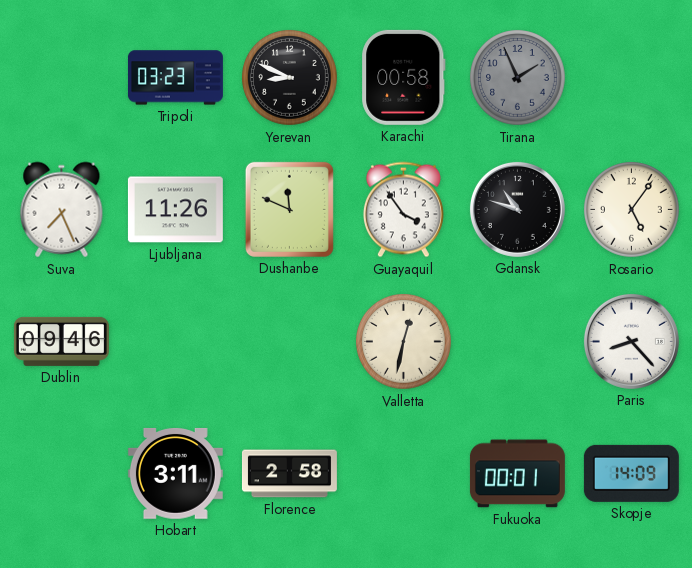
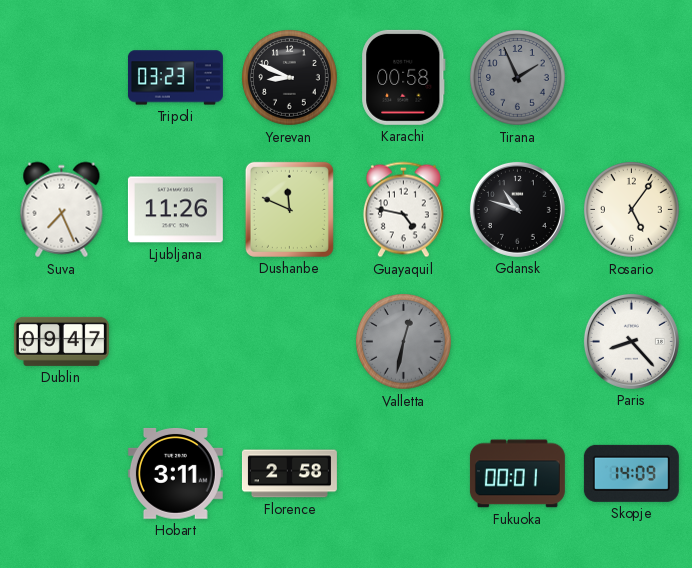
Guayaquil: 3:54 -> 4:47 (403, 210)
Dublin: 09:46 -> 09:47 (61, 341)
Valletta dial: cream -> grey (404, 342)
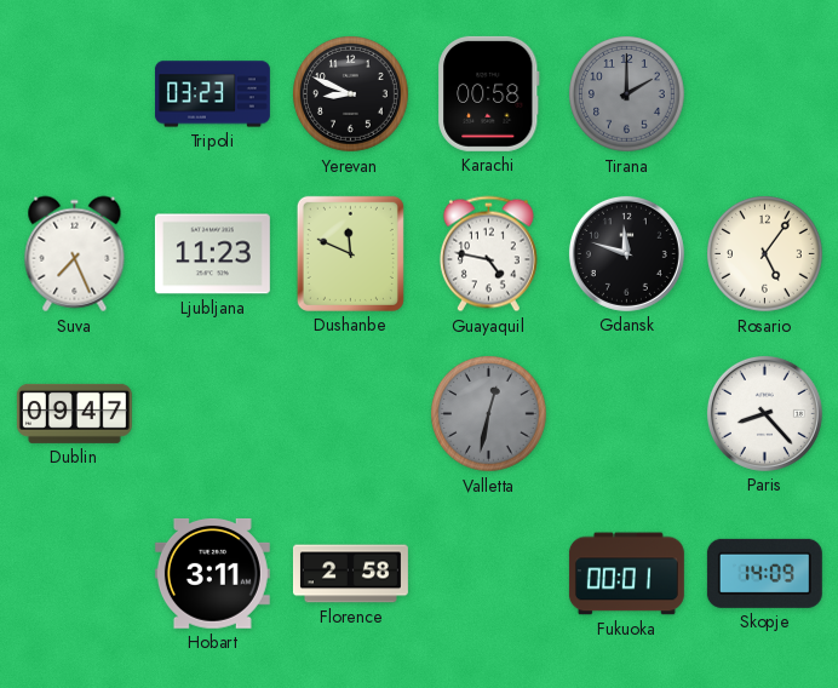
Tirana: 1:56 -> 2:00 (627, 94)
Ljubljana: 11:26 -> 11:23 (212, 254)
Gdansk: 10:48 -> 11:48 (626, 253)
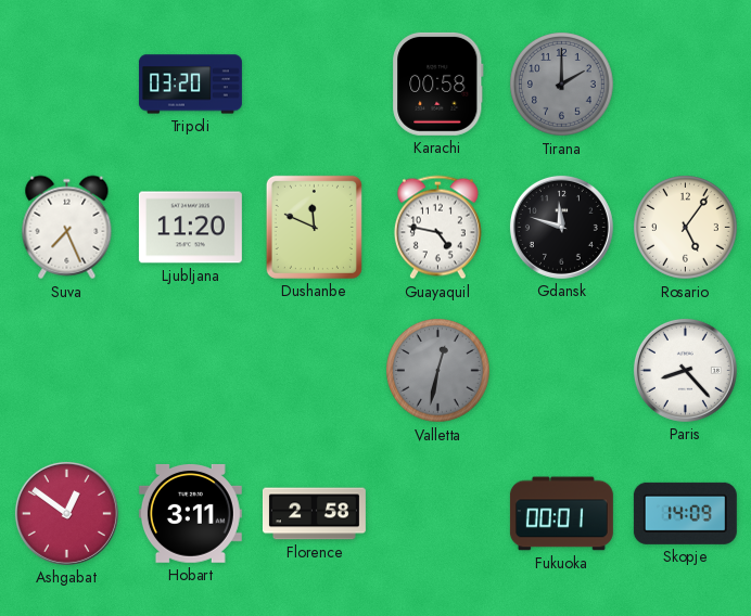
Tripoli: 03:23 -> 03:20 (190, 85)
Yerevan: 8:49 -> none (351, 94)
Ljubljana: 11:23 -> 11:20 (190, 228)
Dublin: 09:47 -> none (74, 413)
Ashgabat: none -> 12:51 (66, 513)
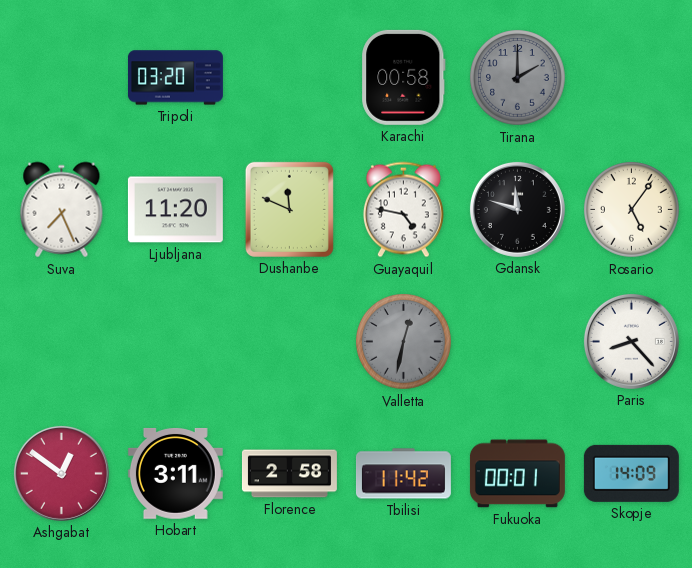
Tbilisi: none -> 11:42 (403, 474)
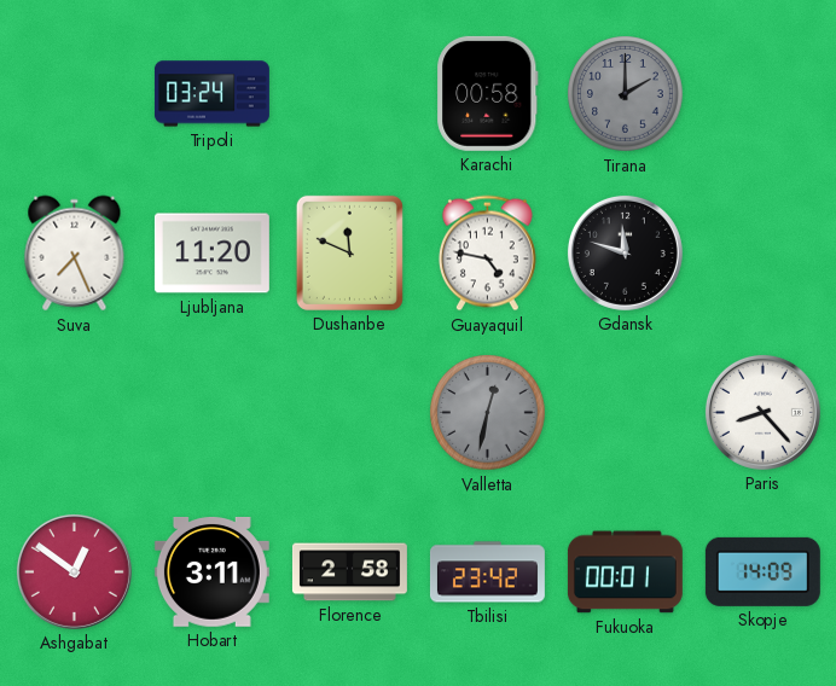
Tripoli: 03:20 -> 03:24 (211, 94)
Rosario: 5:06 -> none (632, 210)
Tbilisi: 11:42 -> 23:42 (487, 572)
